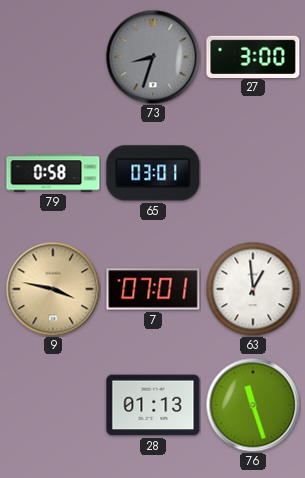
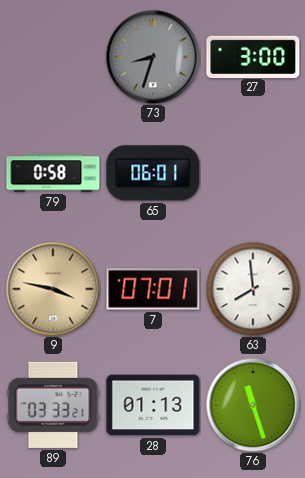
65: 03:01 -> 06:01 (153, 173)
63: 12:59 -> 7:59 (253, 289)
89: none -> 03:33 (53, 405)
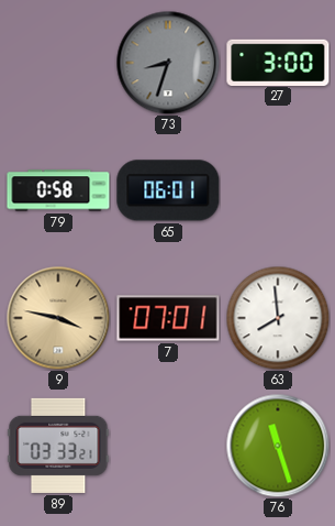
28: 01:13 -> none (153, 405)
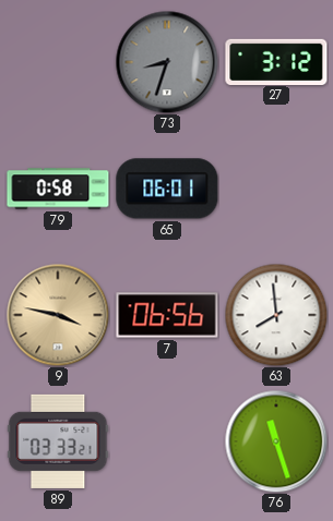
27: 3:00 -> 3:12 (276, 61)
7: 07:01 -> 06:56 (167, 315)
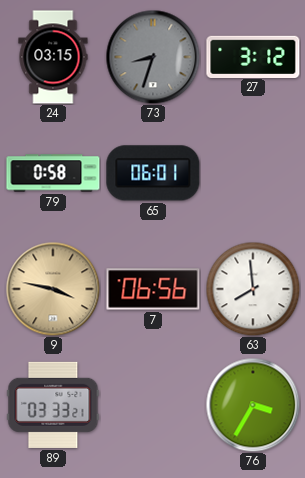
24: none -> 03:15 (53, 57)
76: 11:27 -> 3:35 (253, 405)
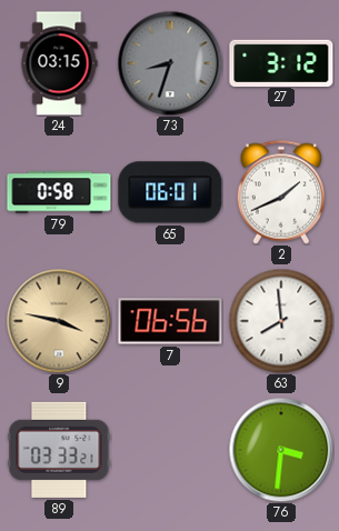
2: none -> 1:41 (281, 192)
76: 3:35 -> 3:31 (281, 450)
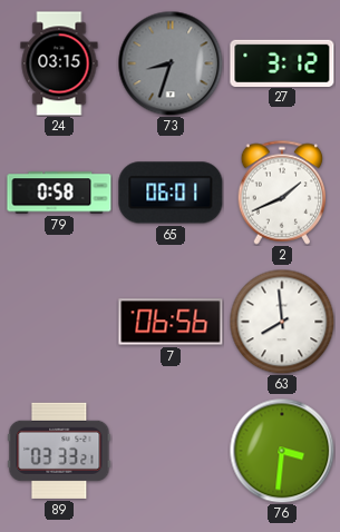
9: 3:47 -> none (59, 321)
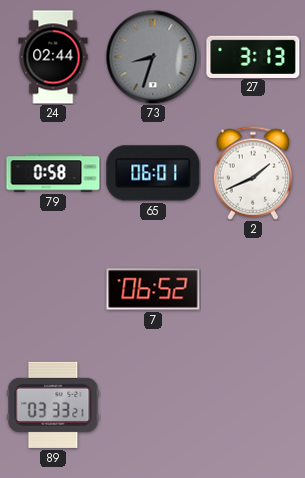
24: 03:15 -> 02:44 (53, 57)
27: 3:12 -> 3:13 (253, 56)
7: 06:56 -> 06:52 (153, 289)
63: 7:59 -> none (282, 322)
76: 3:31 -> none (282, 451)
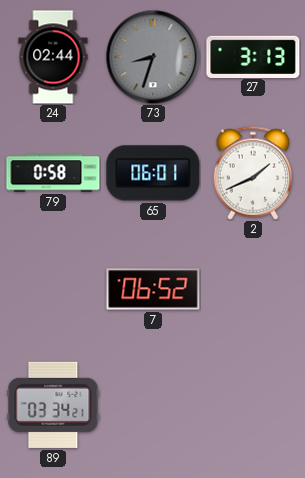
89: 03:33 -> 03:34 (53, 405)
